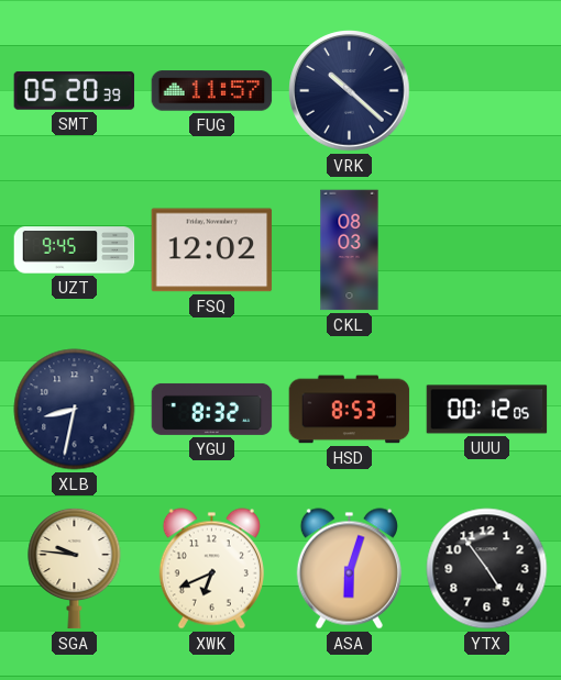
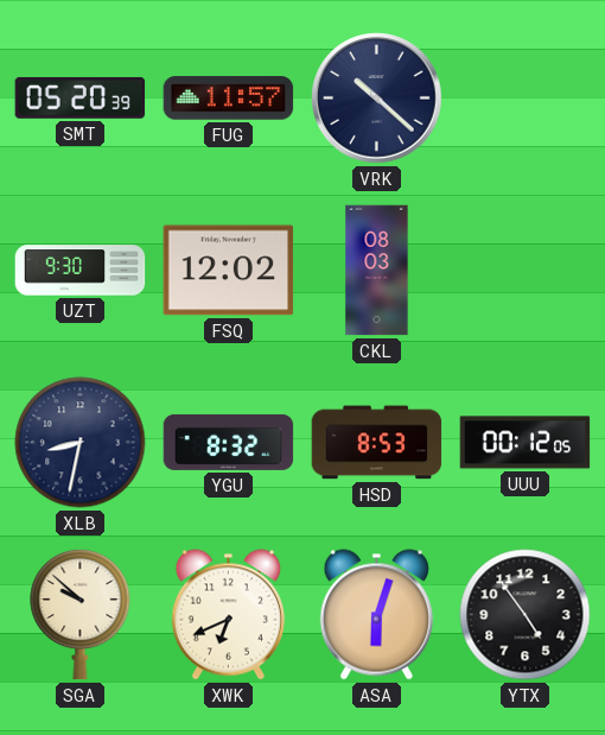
UZT: 9:45 -> 9:30 (81, 271)
SGA: 9:46 -> 9:52 (81, 614)
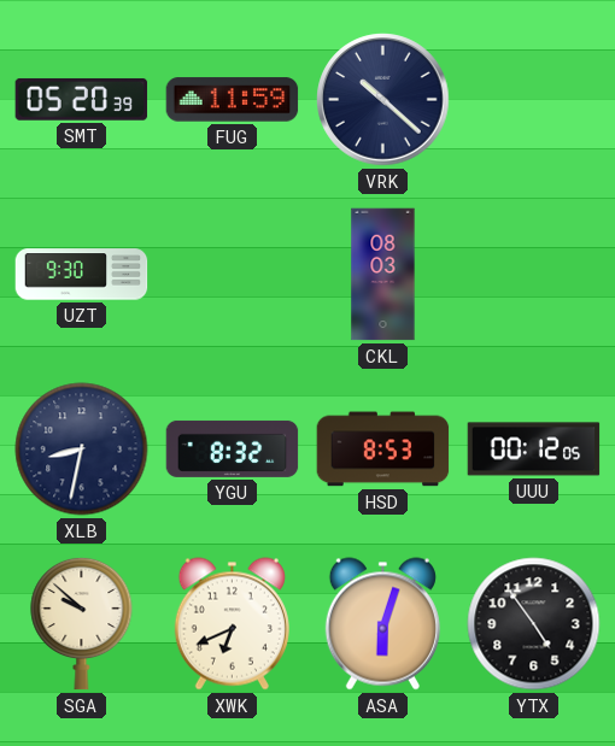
FUG: 11:57 -> 11:59 (233, 100)
FSQ: 12:02 -> none (229, 271)
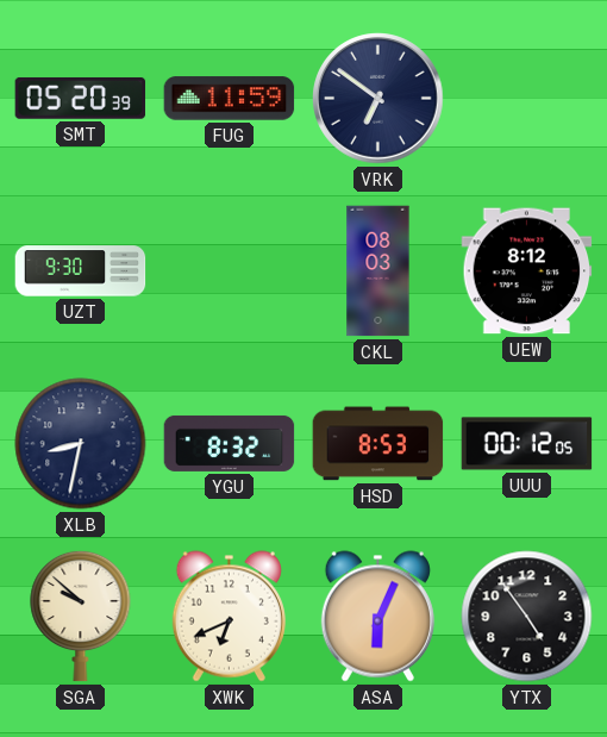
VRK: 10:22 -> 6:51 (378, 99)
UEW: none -> 8:12 (527, 271)
ASA: 6:03 -> 6:04 (377, 617)
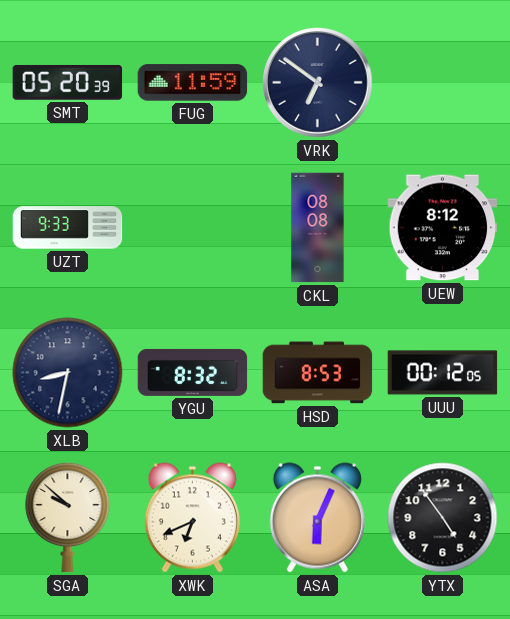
UZT: 9:30 -> 9:33 (68, 228)
CKL: 08:03 -> 08:08 (318, 228)
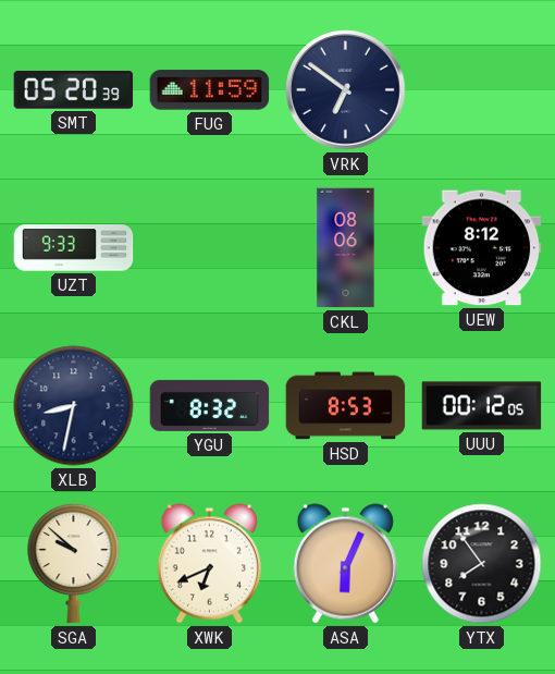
CKL: 08:08 -> 08:06 (346, 248)
YTX: 4:54 -> 7:54 (482, 564)
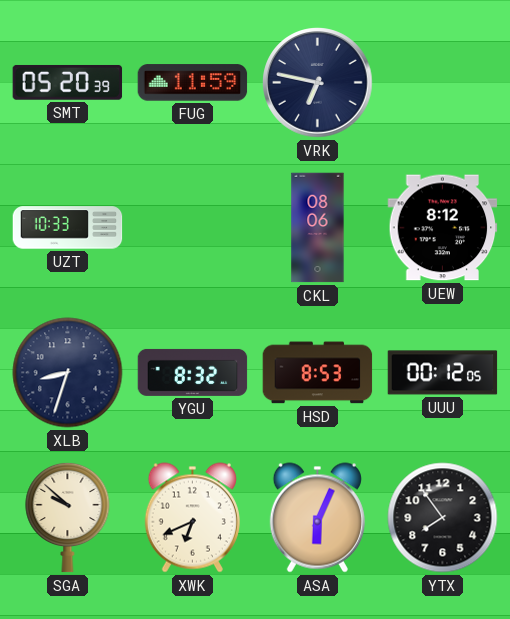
VRK: 6:51 -> 6:47 (318, 83)
UZT: 9:33 -> 10:33 (68, 228)
XLB: 8:32 -> 8:33 (68, 373)
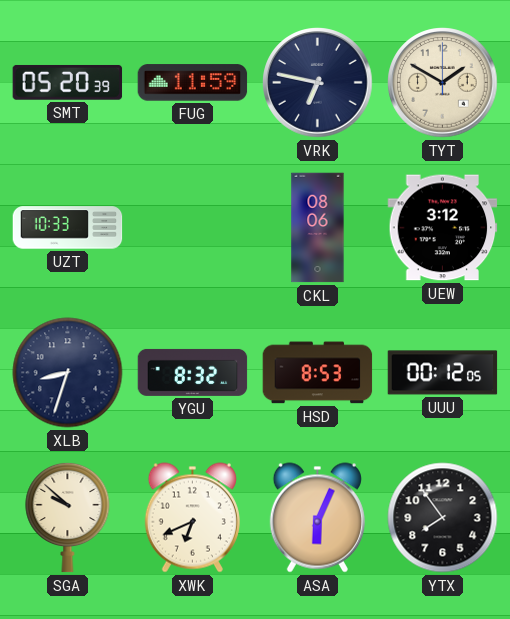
TYT: none -> 1:50 (443, 83)
UEW: 8:12 -> 3:12 (443, 228)
